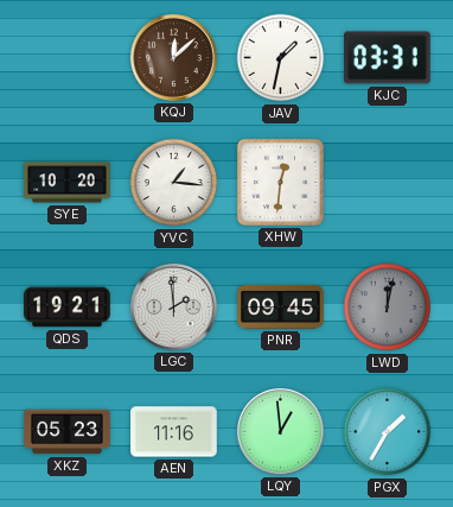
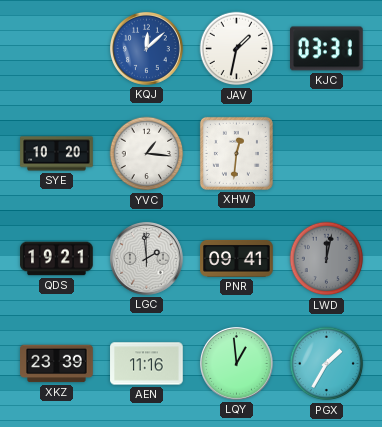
KQJ dial: brown -> blue (146, 48)
PNR: 09:45 -> 09:41 (237, 258)
XKZ: 05:23 -> 23:39 (57, 364)
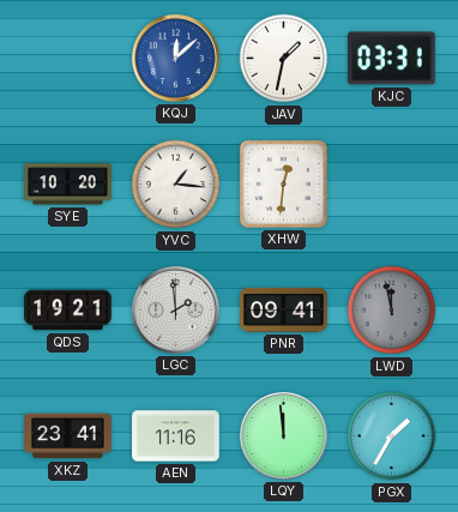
LWD: 12:02 -> 11:58 (392, 311)
XKZ: 23:39 -> 23:41 (68, 436)
LQY: 12:59 -> 11:59 (283, 435)
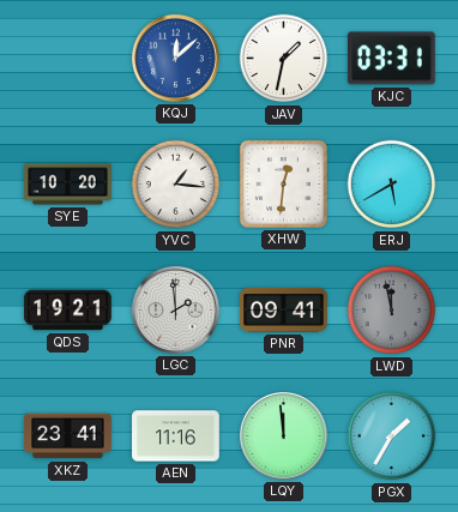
ERJ: none -> 5:40 (392, 185)
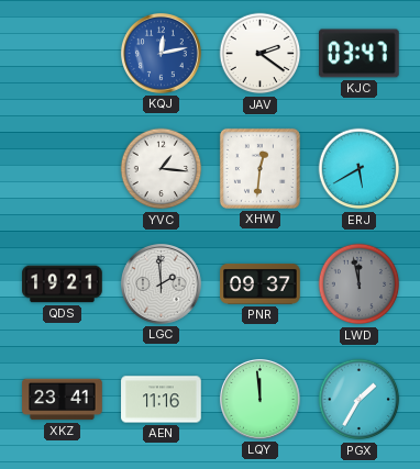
KQJ: 12:08 -> 12:13 (161, 53)
JAV: 1:32 -> 2:21 (261, 54)
KJC: 03:31 -> 03:47 (360, 54)
SYE: 10:20 -> none (68, 185)
PNR: 09:41 -> 09:37 (261, 283)
